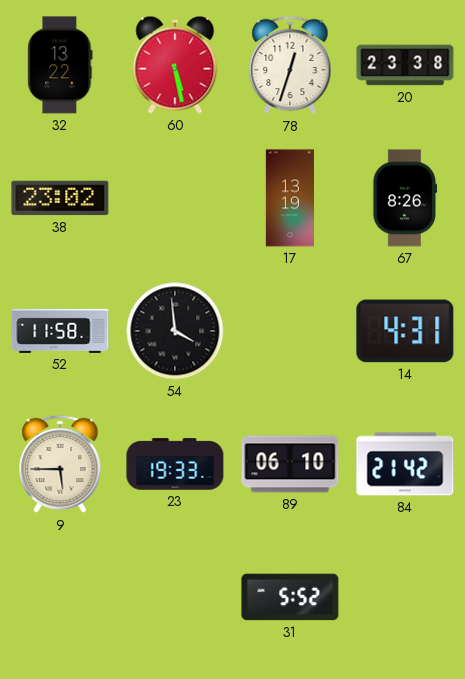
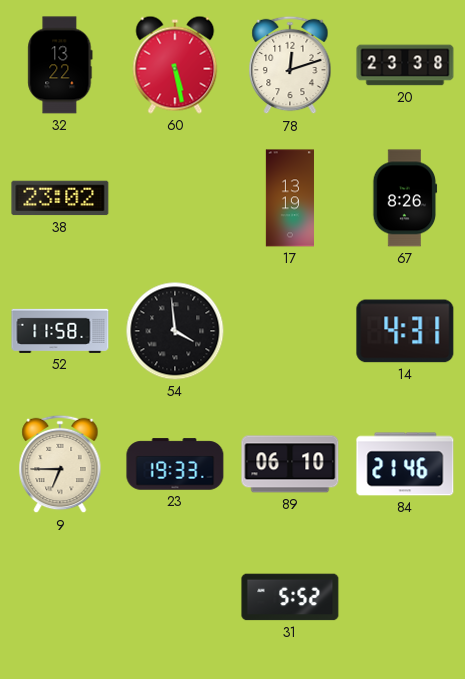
78: 12:33 -> 12:12 (290, 65)
9: 5:45 -> 6:45 (60, 464)
84: 21:42 -> 21:46 (405, 464)
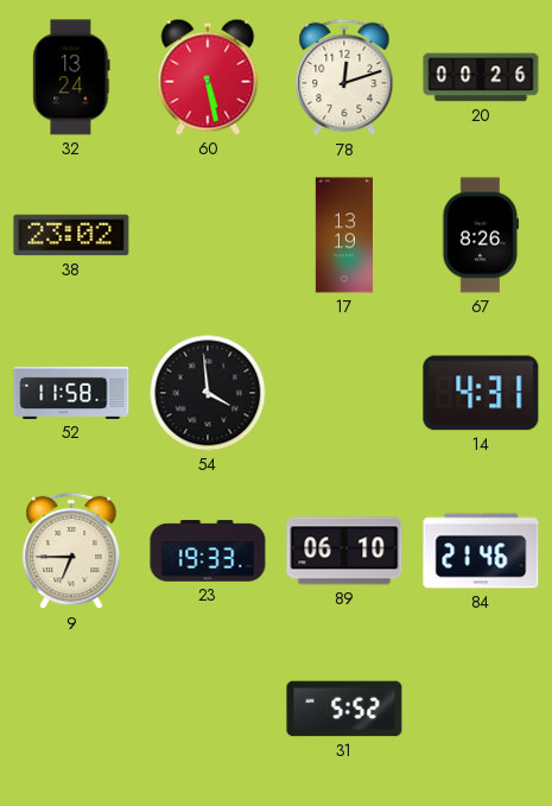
32: 13:22 -> 13:24 (71, 77)
20: 23:38 -> 00:26 (481, 77)
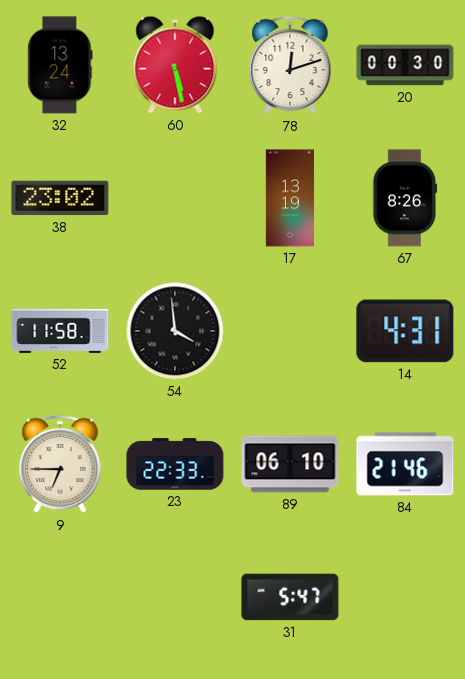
20: 00:26 -> 00:30 (405, 65)
23: 19:33 -> 22:33 (175, 464)
31: 5:52 -> 5:47 (290, 597)
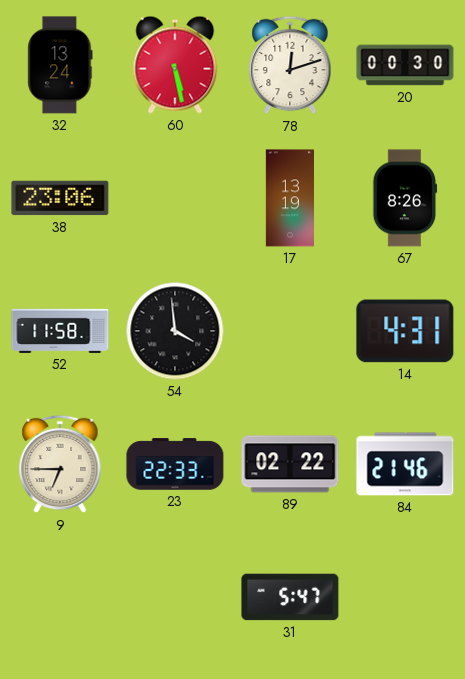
38: 23:02 -> 23:06 (60, 198)
89: 06:10 -> 02:22 (290, 464)
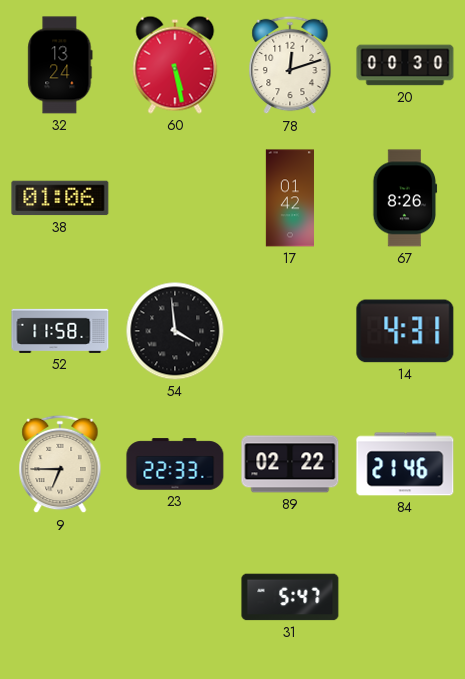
38: 23:06 -> 01:06 (60, 198)
17: 13:19 -> 01:42 (289, 198)
